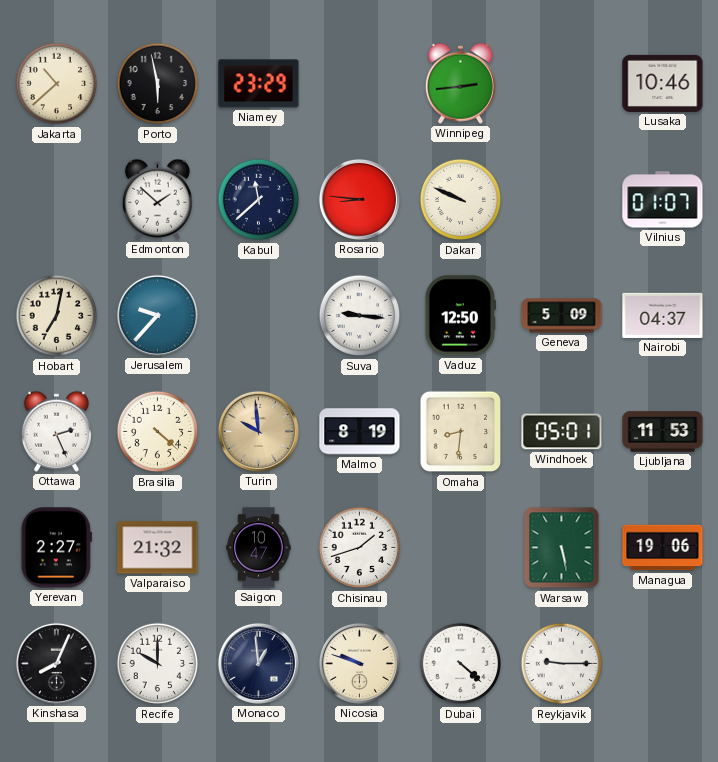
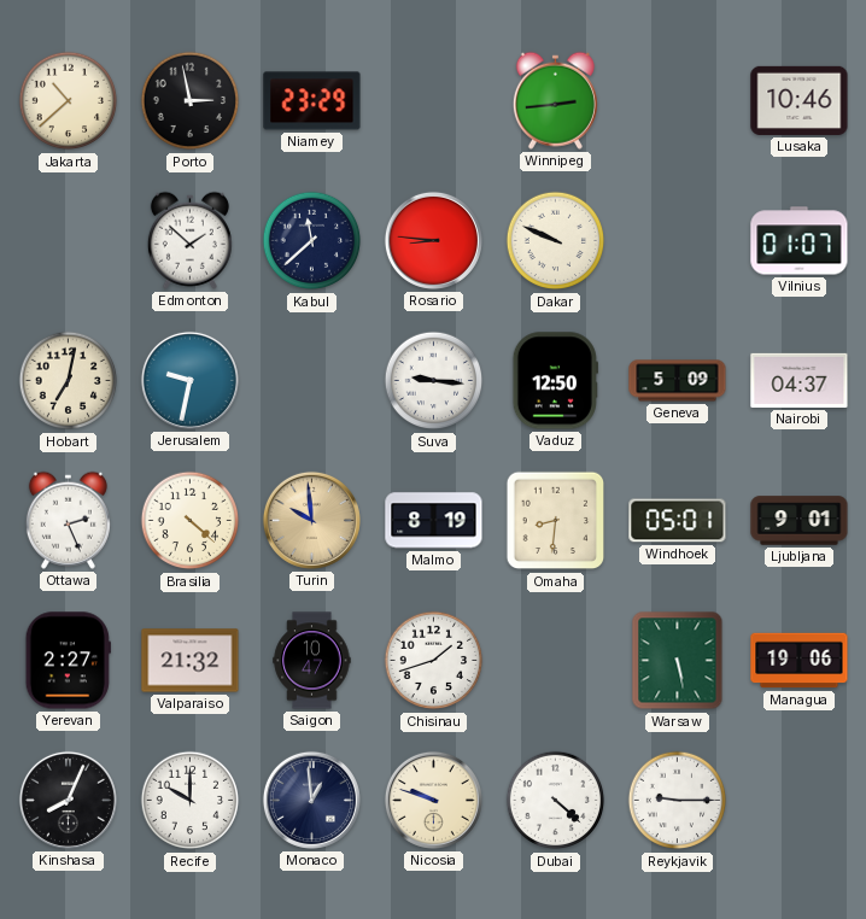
Porto: 5:58 -> 2:58 (191, 101)
Jerusalem: 9:37 -> 9:32 (189, 380)
Ljubljana: 11:53 -> 9:01 (800, 521)
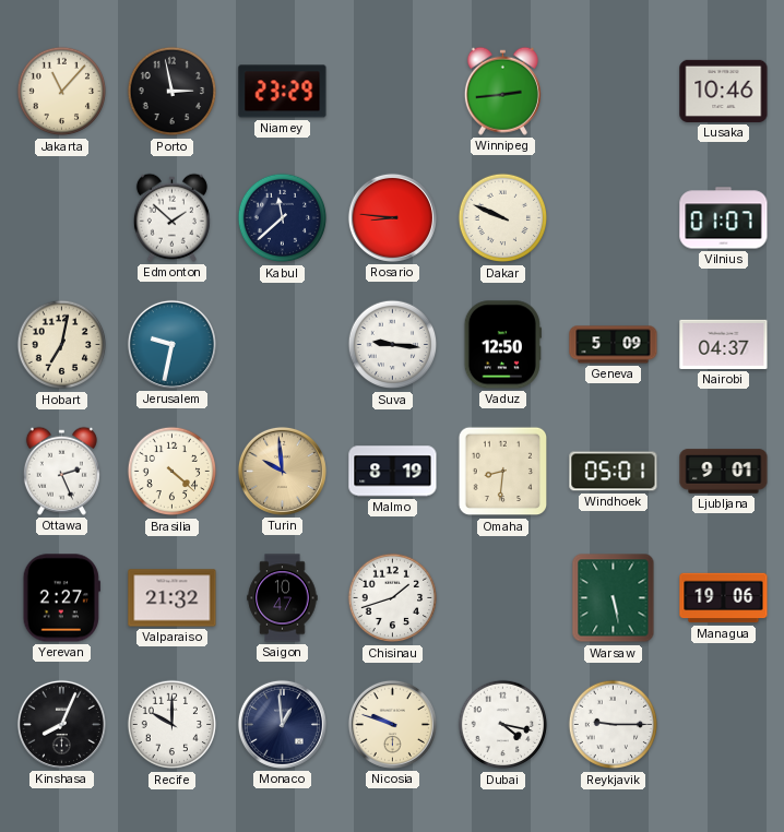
Jakarta: 10:38 -> 11:07 (62, 92)
Dubai: 4:22 -> 4:17 (503, 725)
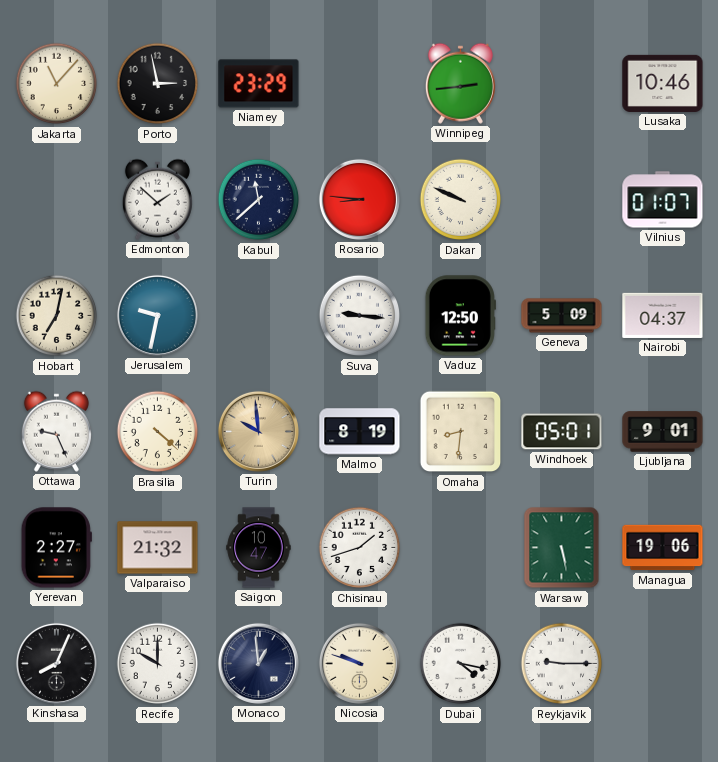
Ottawa: 2:26 -> 9:26 (56, 431)
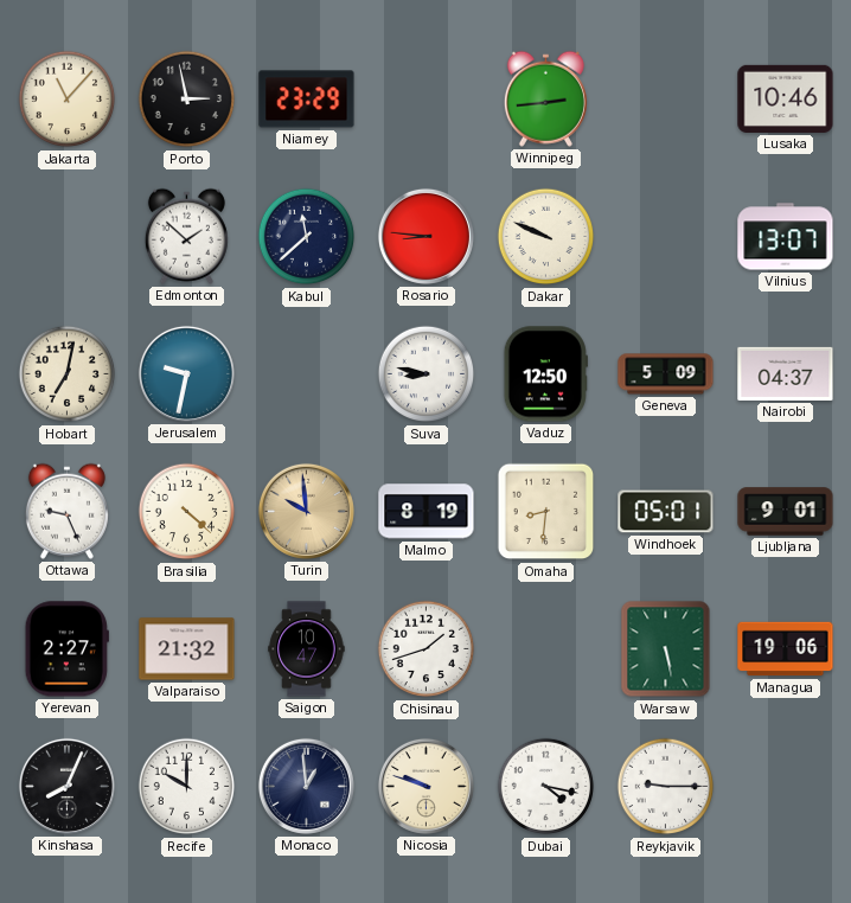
Vilnius: 01:07 -> 13:07 (786, 237)
Suva: 9:16 -> 8:47 (427, 374)
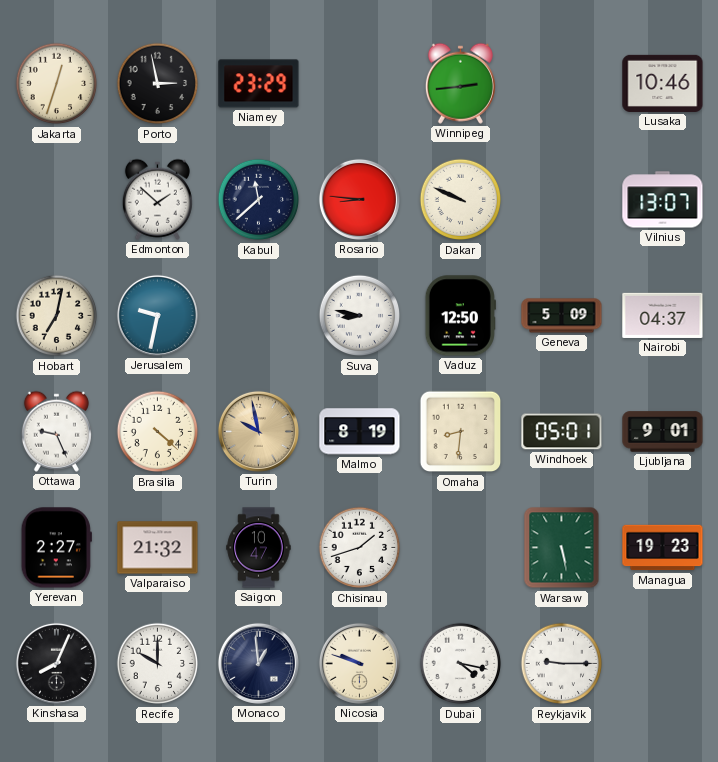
Jakarta: 11:07 -> 12:33 (57, 84)
Turin: 9:59 -> 9:58 (258, 431)
Managua: 19:06 -> 19:23 (663, 548)
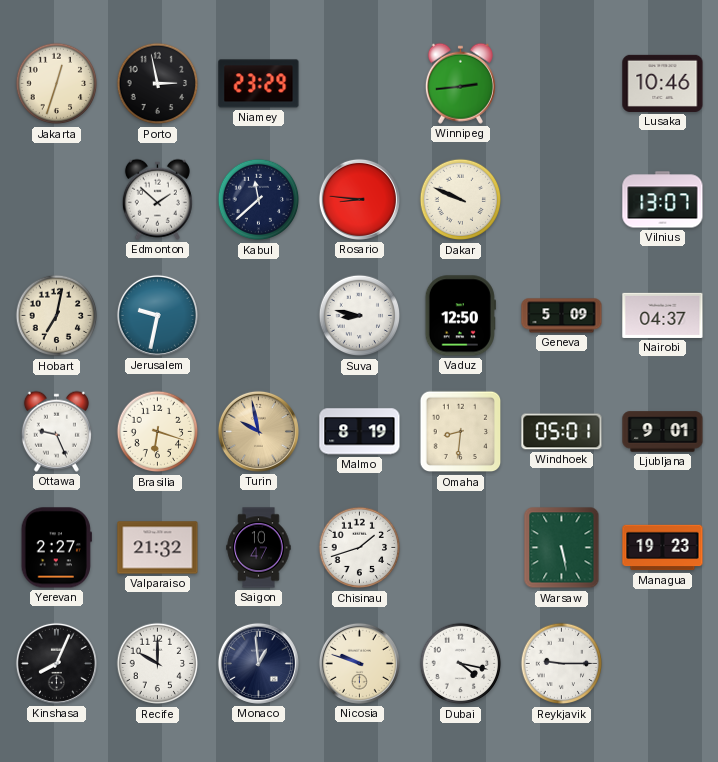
Brasilia: 4:22 -> 6:18 (158, 432)
